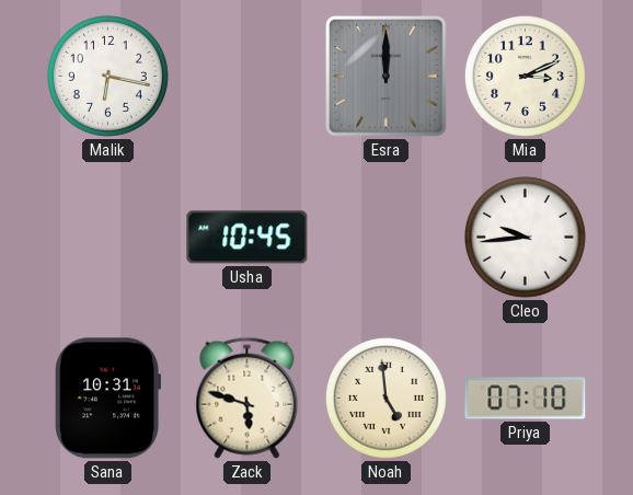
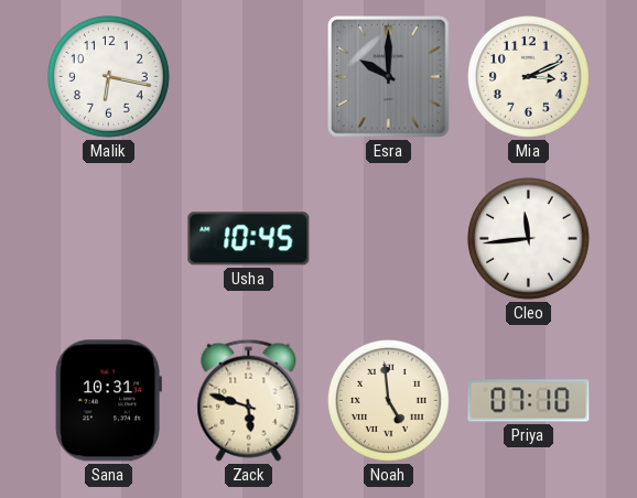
Esra: 12:00 -> 10:00 (389, 77)
Cleo: 9:44 -> 11:44 (528, 238)
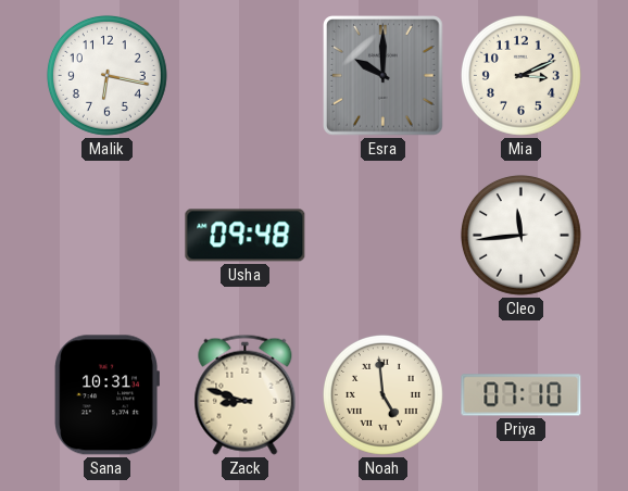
Usha: 10:45 -> 09:48 (246, 236)
Zack: 5:48 -> 8:48 (246, 394)
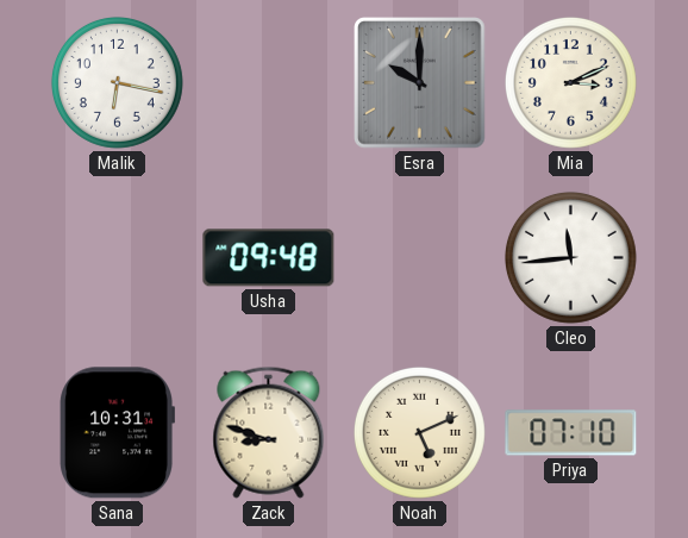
Noah: 4:59 -> 5:11 (419, 432)
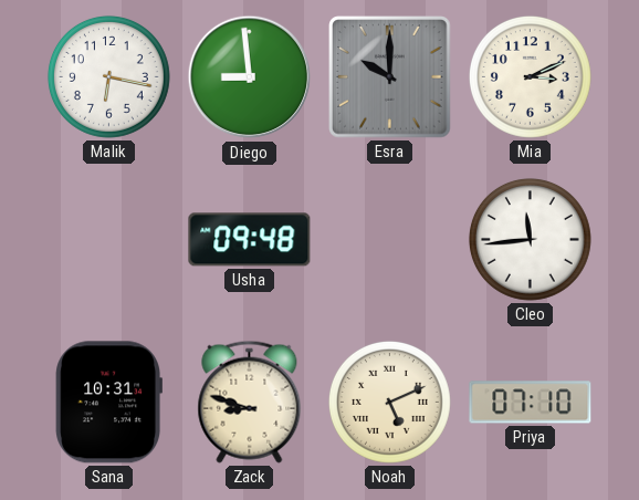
Diego: none -> 8:59 (250, 77)
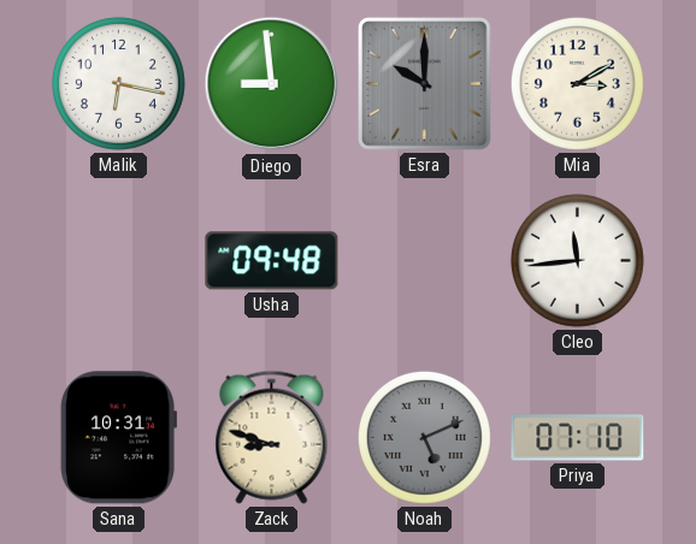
Mia: 3:11 -> 3:10 (577, 83)
Noah dial: cream -> grey (424, 437)
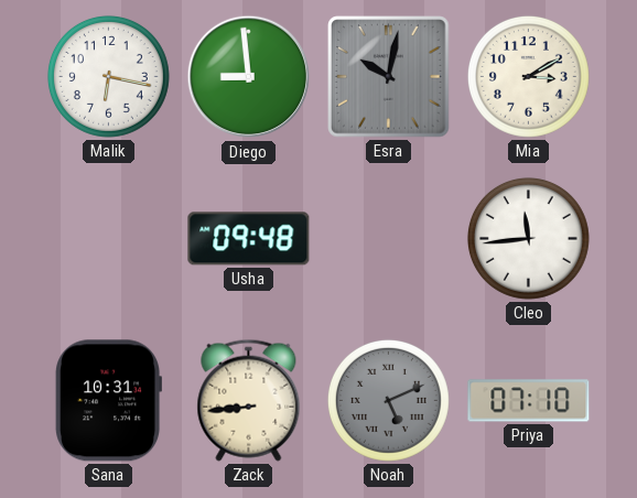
Esra: 10:00 -> 10:02 (389, 77)
Zack: 8:48 -> 8:44 (249, 400)
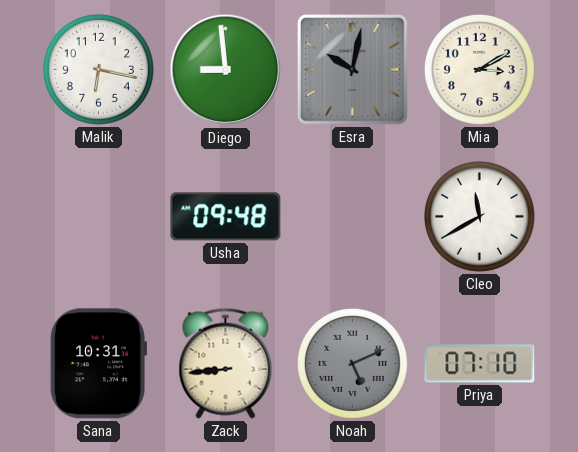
Cleo: 11:44 -> 11:40 (479, 216)
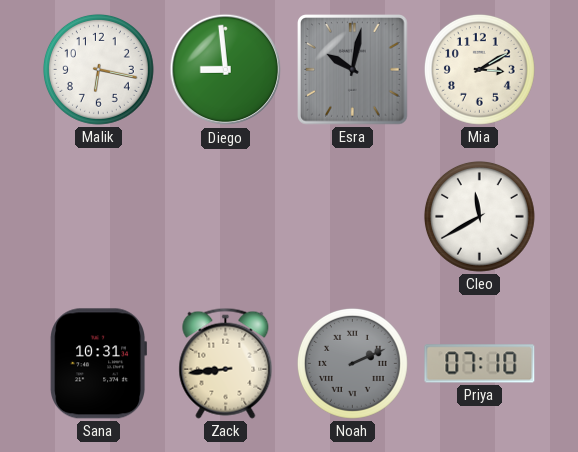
Usha: 09:48 -> none (226, 217)
Noah: 5:11 -> 2:11 (352, 363)
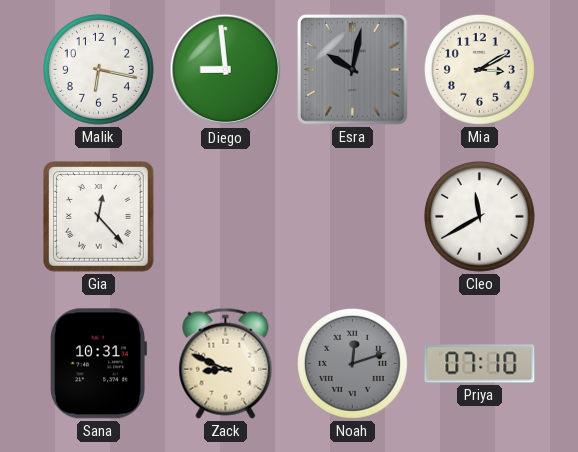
Gia: none -> 12:23 (99, 217)
Zack: 8:44 -> 8:49 (226, 363)
Noah: 2:11 -> 12:12 (352, 363)
